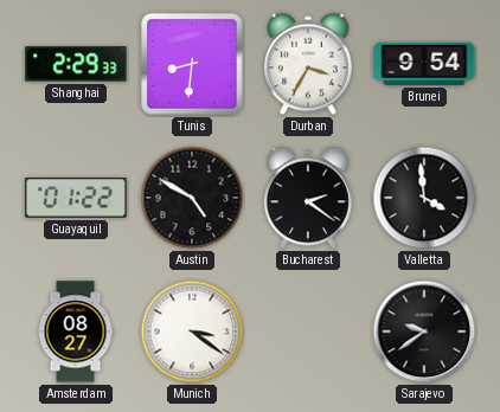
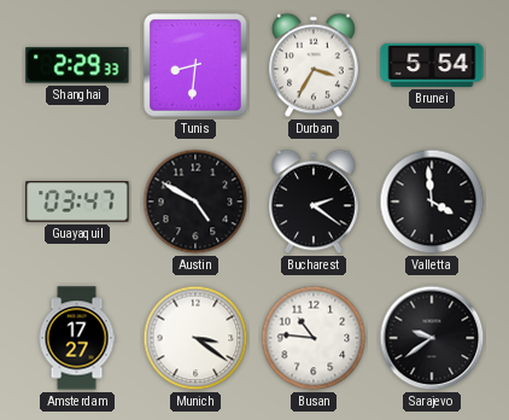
Brunei: 9:54 -> 5:54 (432, 65)
Guayaquil: 01:22 -> 03:47 (77, 202)
Amsterdam: 08:27 -> 17:27 (77, 338)
Busan: none -> 10:46 (314, 338)
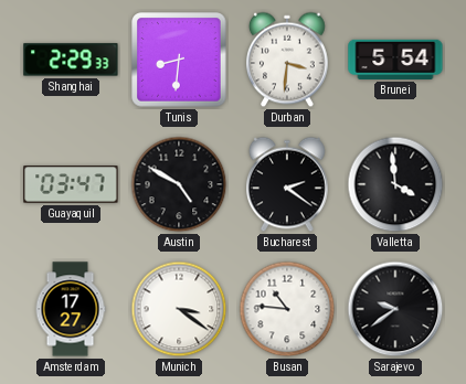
Durban: 3:35 -> 3:31 (288, 60)
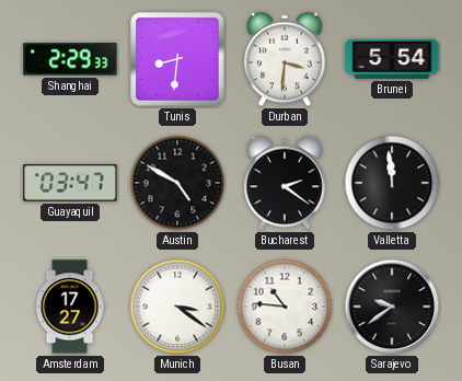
Valletta: 3:59 -> 11:59 (392, 183)
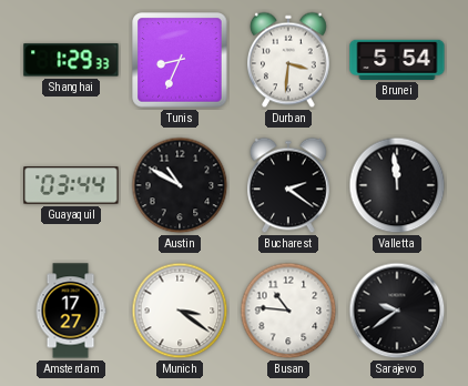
Shanghai: 2:29 -> 1:29 (71, 60)
Tunis: 8:31 -> 8:34 (180, 60)
Guayaquil: 03:47 -> 03:44 (71, 185)
Austin: 4:50 -> 10:50 (180, 185)
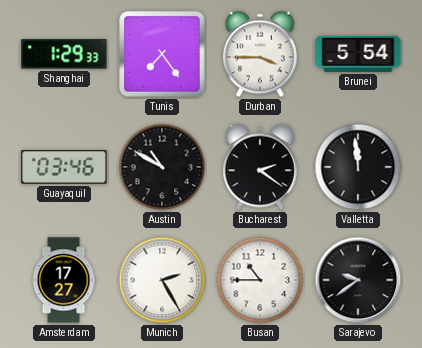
Tunis: 8:34 -> 7:24 (162, 54)
Durban: 3:31 -> 3:45 (261, 54)
Guayaquil: 03:44 -> 03:46 (64, 167)
Munich: 3:21 -> 2:25 (162, 280)
Busan: 10:46 -> 10:45 (260, 280)
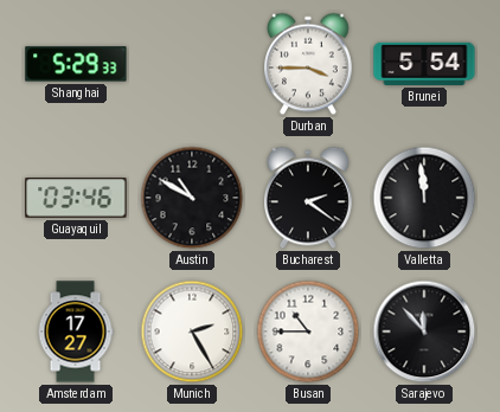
Shanghai: 1:29 -> 5:29 (76, 64)
Tunis: 7:24 -> none (162, 54)
Sarajevo: 9:39 -> 11:53 (424, 331)
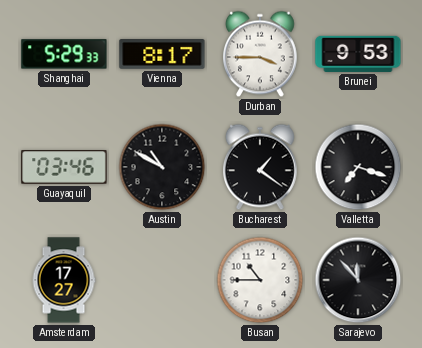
Vienna: none -> 8:17 (162, 55)
Brunei: 5:54 -> 9:53 (358, 54)
Bucharest: 2:21 -> 1:21 (261, 167)
Valletta: 11:59 -> 7:18 (358, 167)
Munich: 2:25 -> none (192, 331)
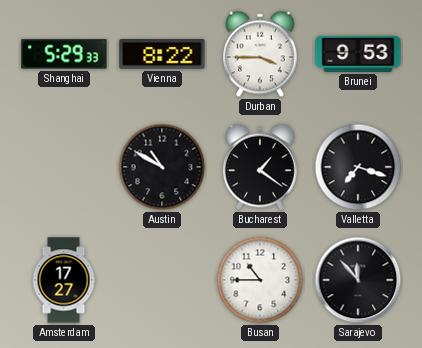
Vienna: 8:17 -> 8:22 (162, 55)
Guayaquil: 03:46 -> none (64, 167)
